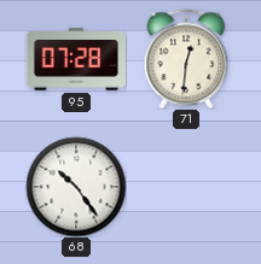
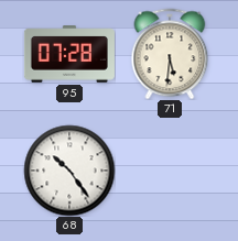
71: 12:31 -> 5:31 (170, 54)
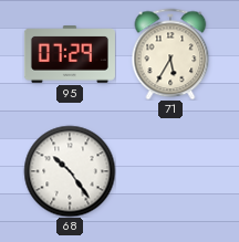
95: 07:28 -> 07:29 (70, 54)
71: 5:31 -> 5:35 (170, 54)
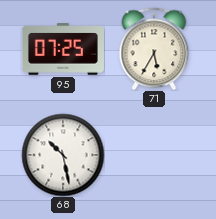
95: 07:29 -> 07:25 (63, 49)
68: 10:24 -> 10:28 (63, 155)
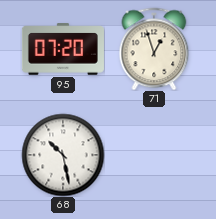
95: 07:25 -> 07:20 (63, 49)
71: 5:35 -> 12:57 (154, 49)
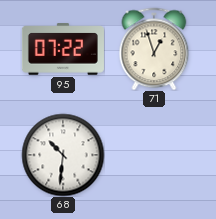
95: 07:20 -> 07:22 (63, 49)
68: 10:28 -> 10:31 (63, 155)
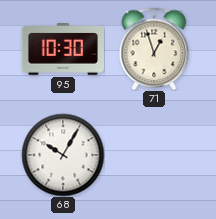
95: 07:22 -> 10:30 (63, 49)
68: 10:31 -> 10:05 (63, 155)
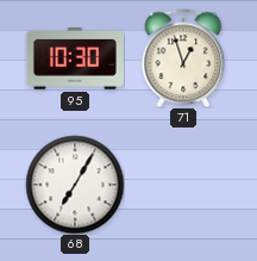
68: 10:05 -> 7:05 (75, 185)
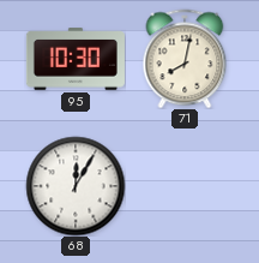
71: 12:57 -> 8:02 (185, 59)
68: 7:05 -> 12:05 (76, 186)
